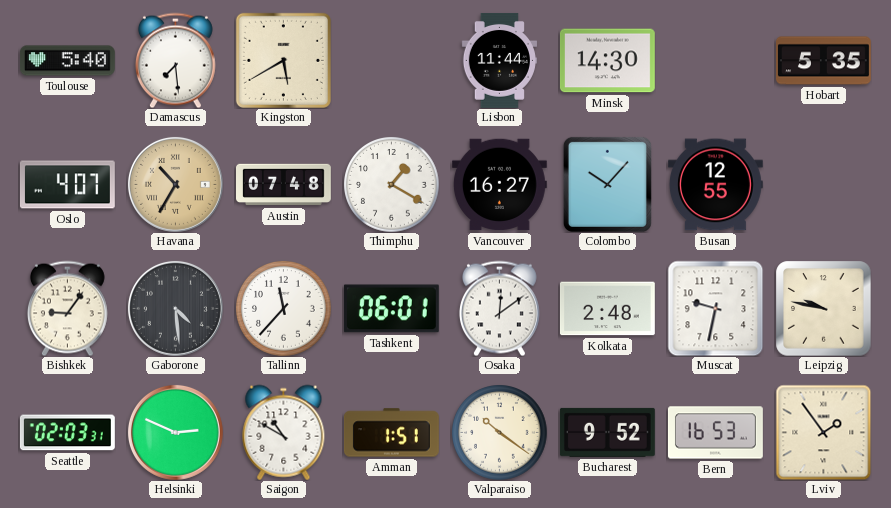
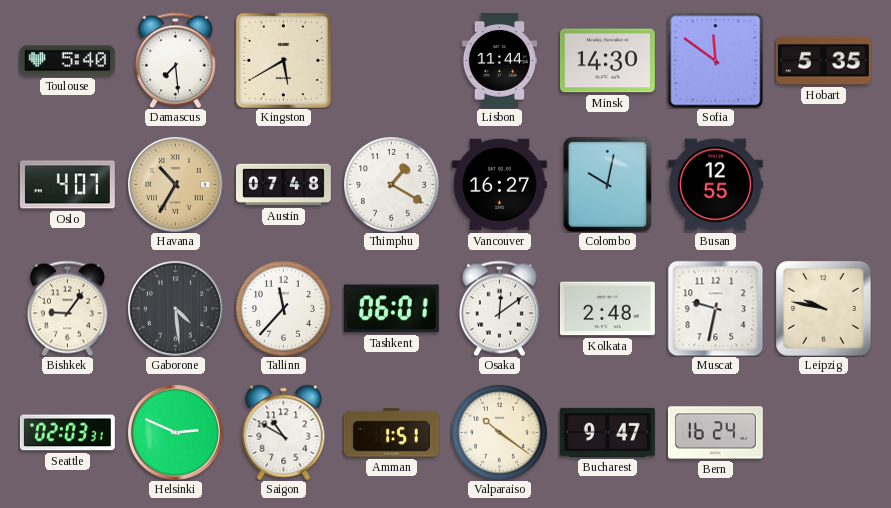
Sofia: none -> 11:51 (715, 60)
Colombo: 10:07 -> 10:02 (607, 184)
Bucharest: 9:52 -> 9:47 (607, 432)
Bern: 16:53 -> 16:24 (716, 433)
Lviv: 1:54 -> none (823, 432)
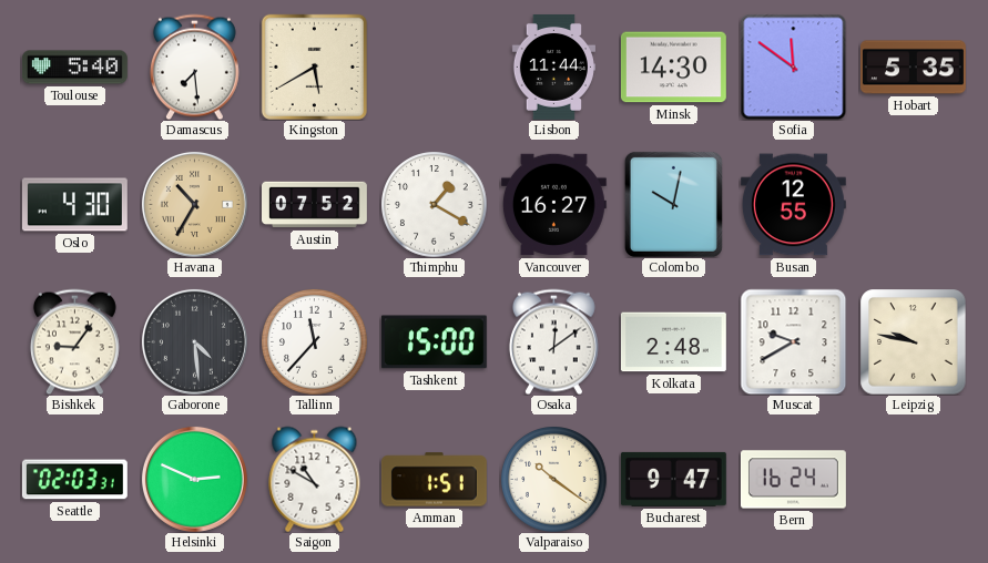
Oslo: 4:07 -> 4:30 (74, 205)
Austin: 07:48 -> 07:52 (315, 205)
Tashkent: 06:01 -> 15:00 (434, 342)
Muscat: 9:32 -> 9:40 (793, 341)
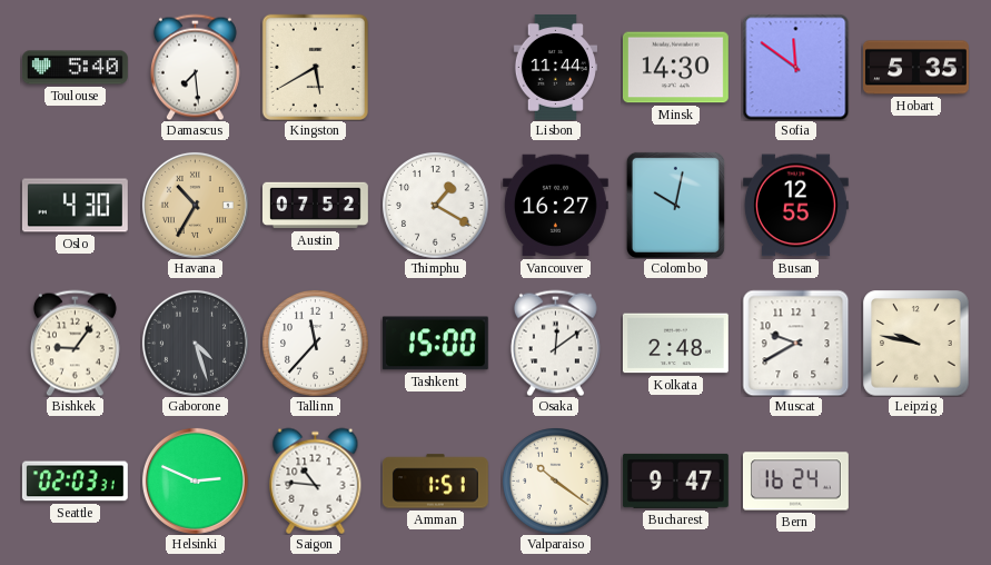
Gaborone: 4:29 -> 4:27 (195, 343)
Saigon: 10:50 -> 10:46 (316, 480)
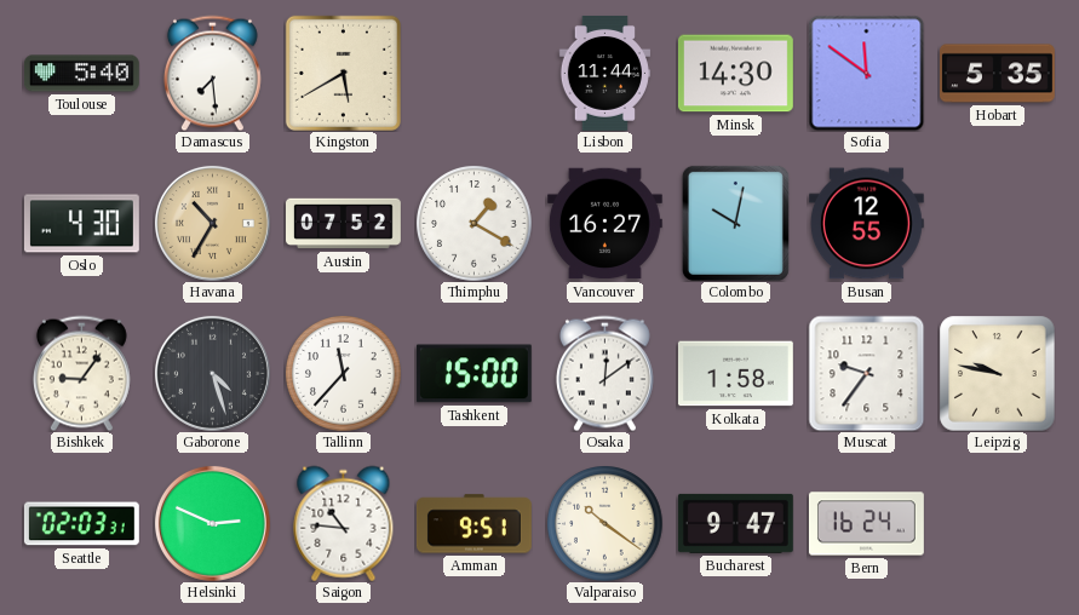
Kolkata: 2:48 -> 1:58 (735, 374)
Muscat: 9:40 -> 9:36 (866, 373)
Amman: 1:51 -> 9:51 (474, 524)
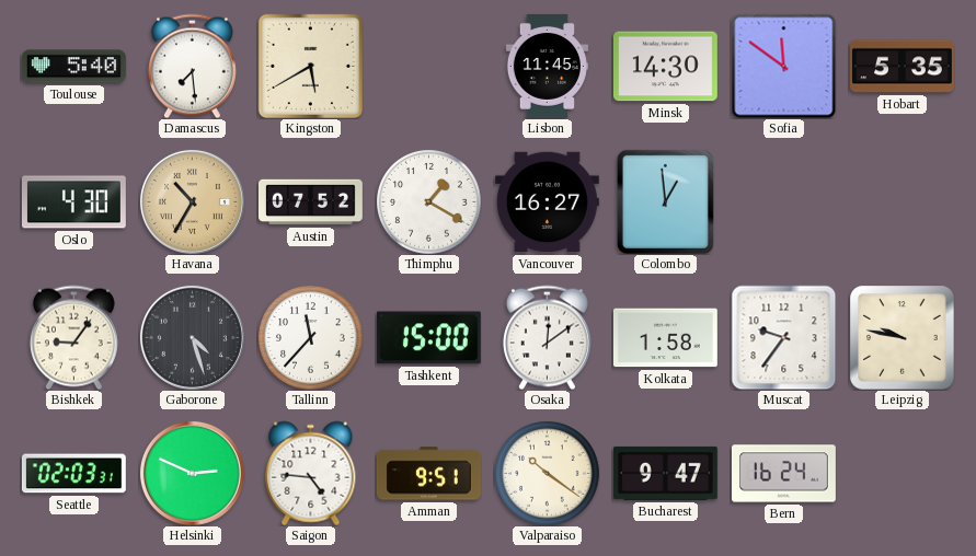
Lisbon: 11:44 -> 11:45 (547, 66)
Colombo: 10:02 -> 12:59 (665, 201)
Busan: 12:55 -> none (866, 224)
Saigon: 10:46 -> 4:46 (311, 473)
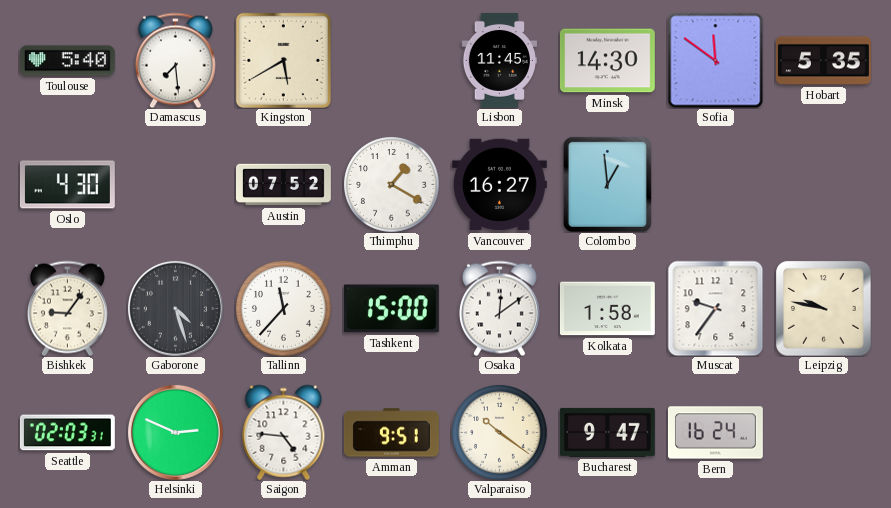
Havana: 10:35 -> none (192, 201)
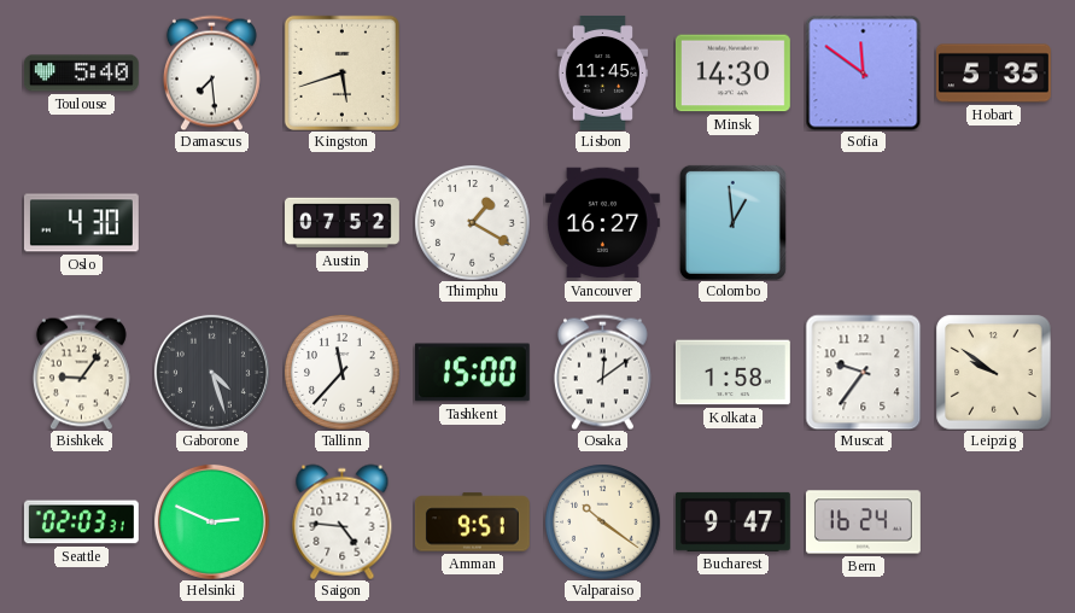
Kingston: 5:40 -> 5:42 (341, 72)
Leipzig: 9:47 -> 9:51 (993, 372)
